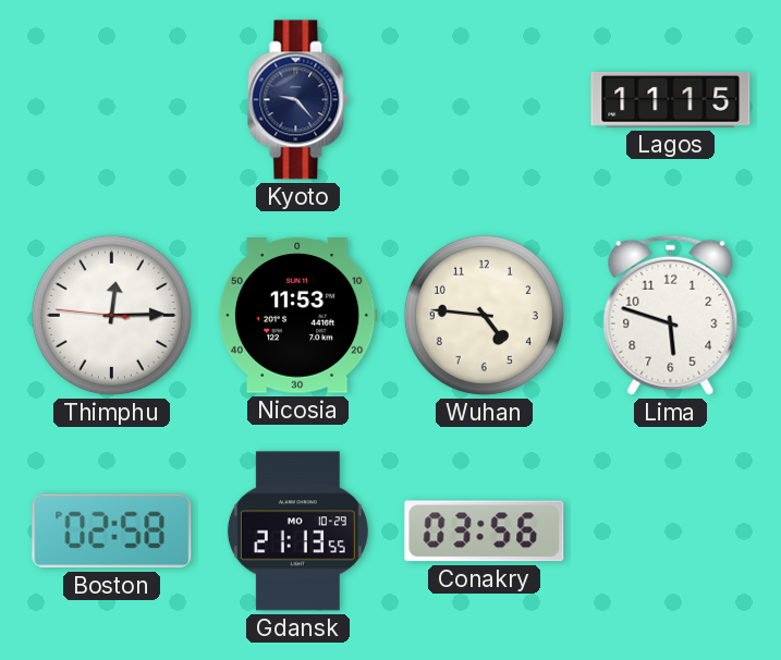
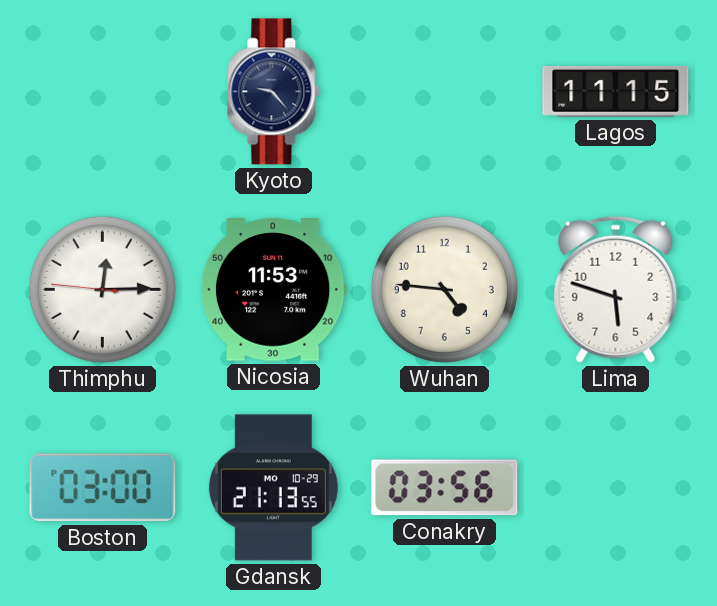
Boston: 02:58 -> 03:00 (103, 488)
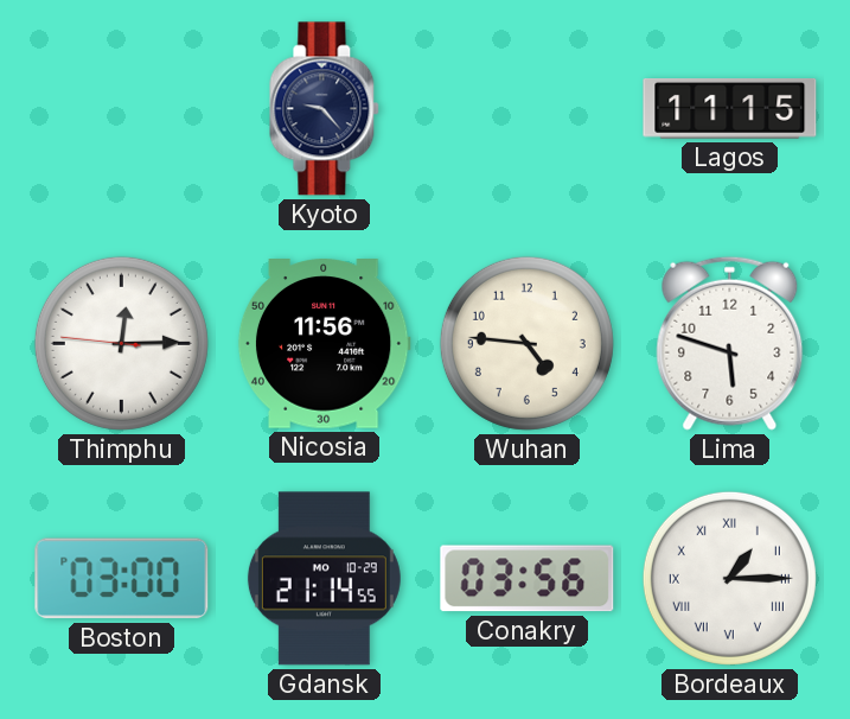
Nicosia: 11:53 -> 11:56 (324, 344)
Gdansk: 21:13 -> 21:14 (324, 579)
Bordeaux: none -> 1:15 (729, 578)
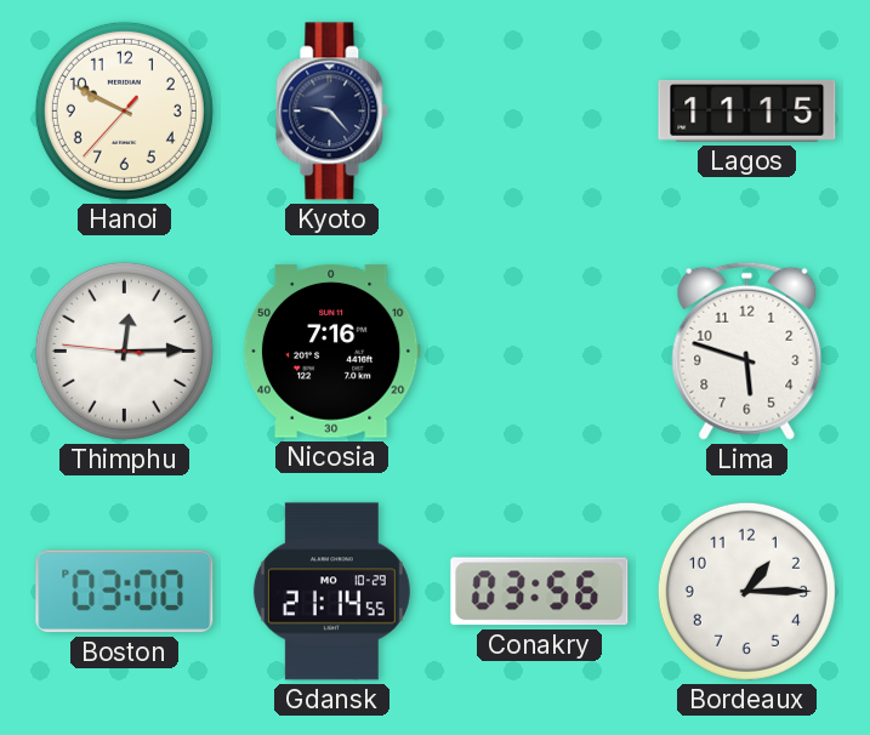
Hanoi: none -> 9:49 (124, 110)
Nicosia: 11:56 -> 7:16 (331, 352)
Wuhan: 4:46 -> none (526, 343)
Bordeaux numerals: Roman -> Arabic (746, 591)
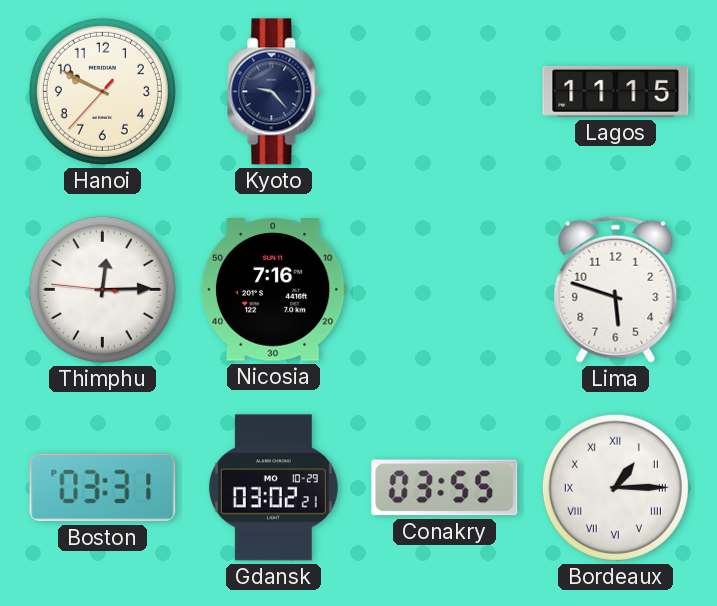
Boston: 03:00 -> 03:31 (103, 488)
Gdansk: 21:14 -> 03:02 (273, 488)
Conakry: 03:56 -> 03:55 (445, 488)
Bordeaux numerals: Arabic -> Roman (615, 487)
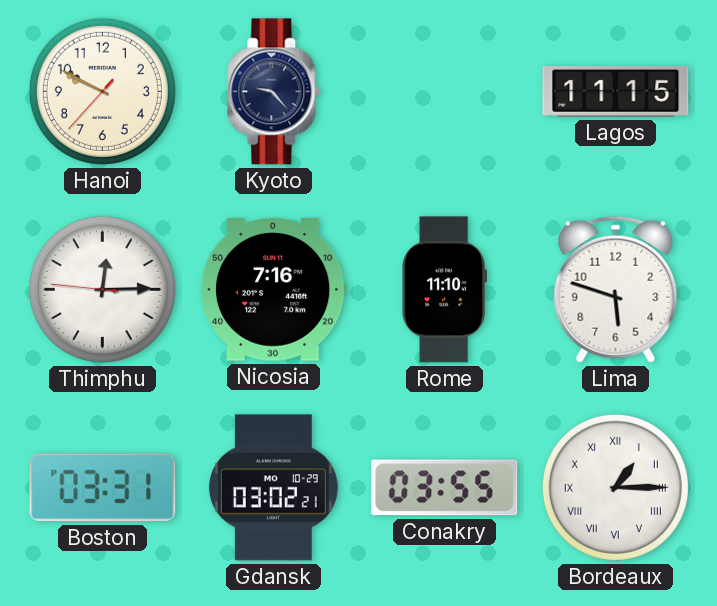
Rome: none -> 11:10 (444, 290)
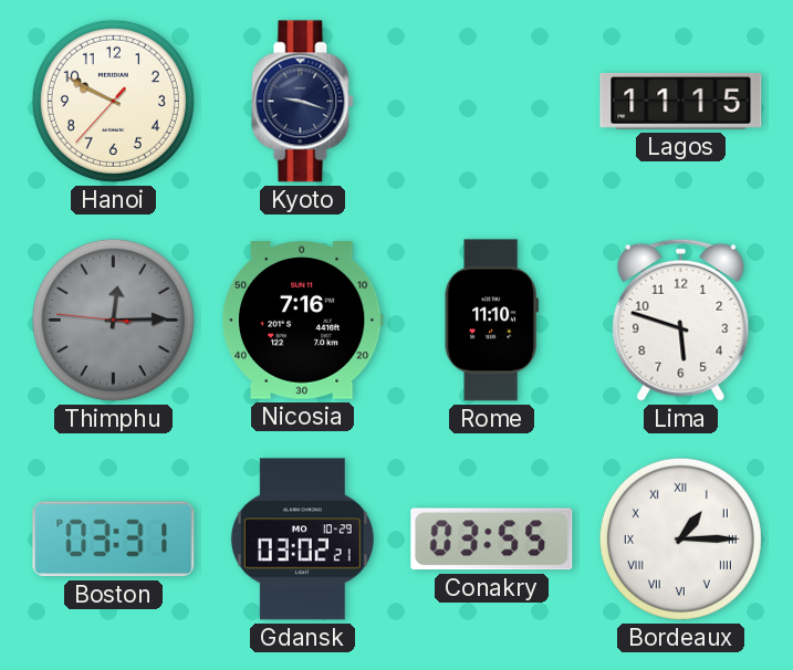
Kyoto: 9:23 -> 9:18 (303, 102)
Thimphu dial: white -> grey (113, 320)
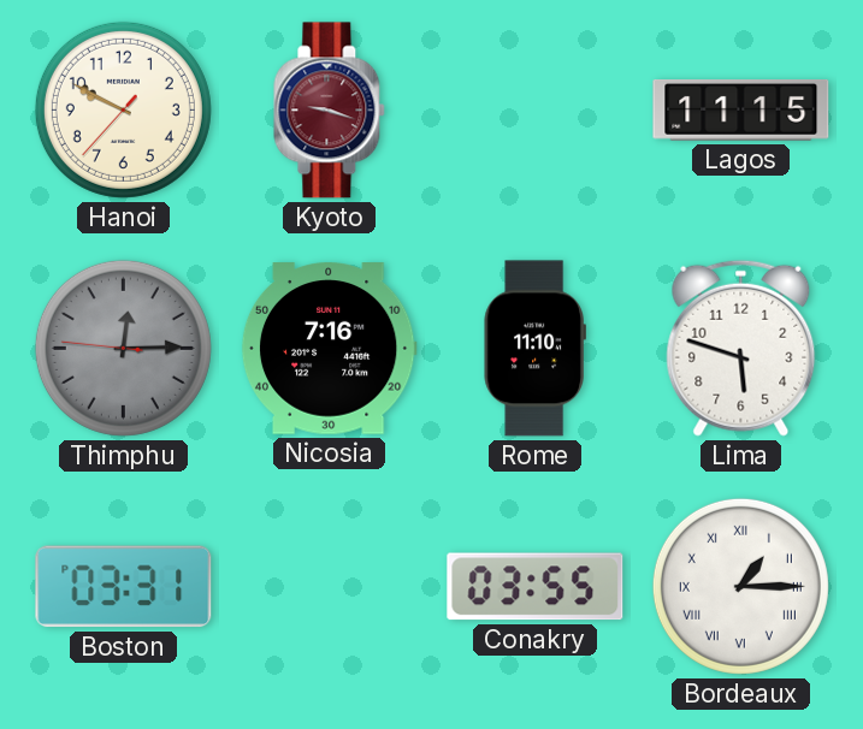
Kyoto dial: navy -> burgundy (330, 111)
Gdansk: 03:02 -> none (302, 540)
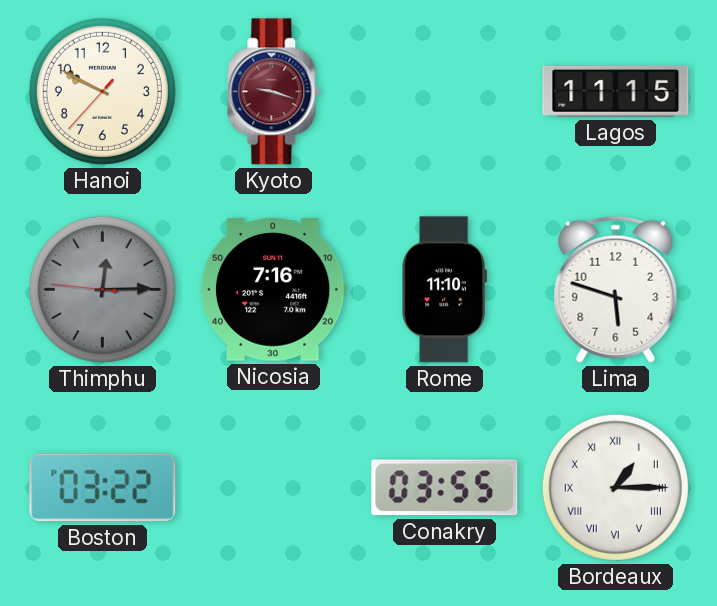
Boston: 03:31 -> 03:22 (103, 488)
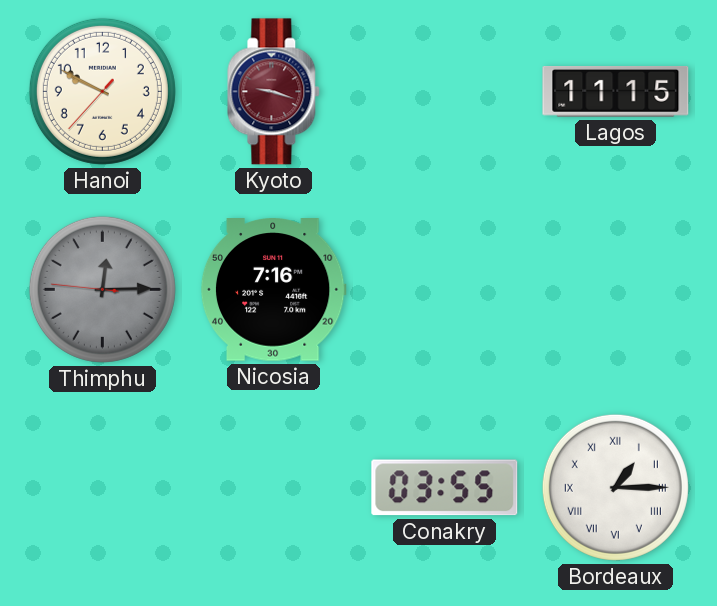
Rome: 11:10 -> none (444, 290)
Lima: 5:48 -> none (616, 289)
Boston: 03:22 -> none (103, 488)
